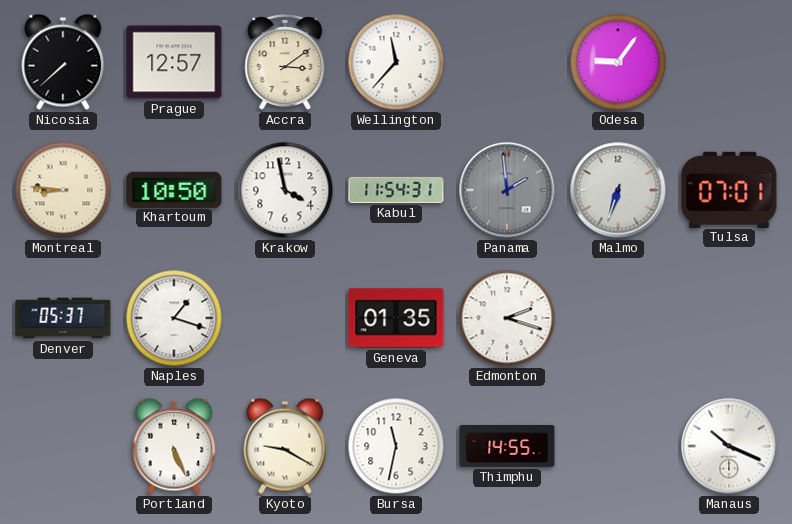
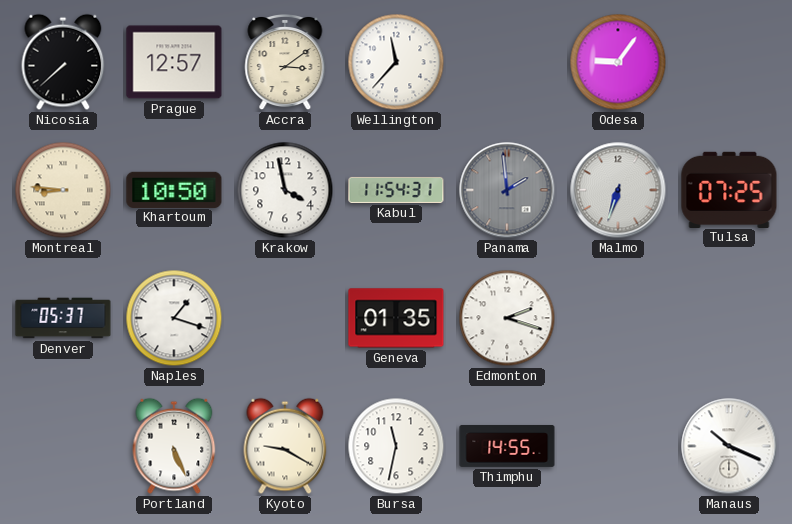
Tulsa: 07:01 -> 07:25 (729, 189)
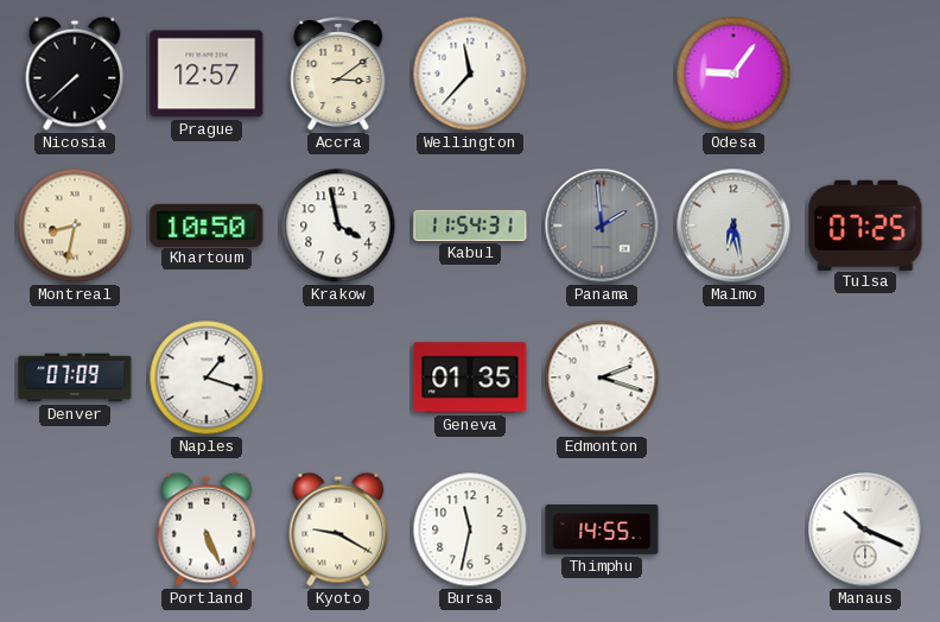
Montreal: 8:46 -> 8:32 (75, 226)
Malmo: 6:33 -> 6:28 (733, 226)
Denver: 05:37 -> 07:09 (75, 377)
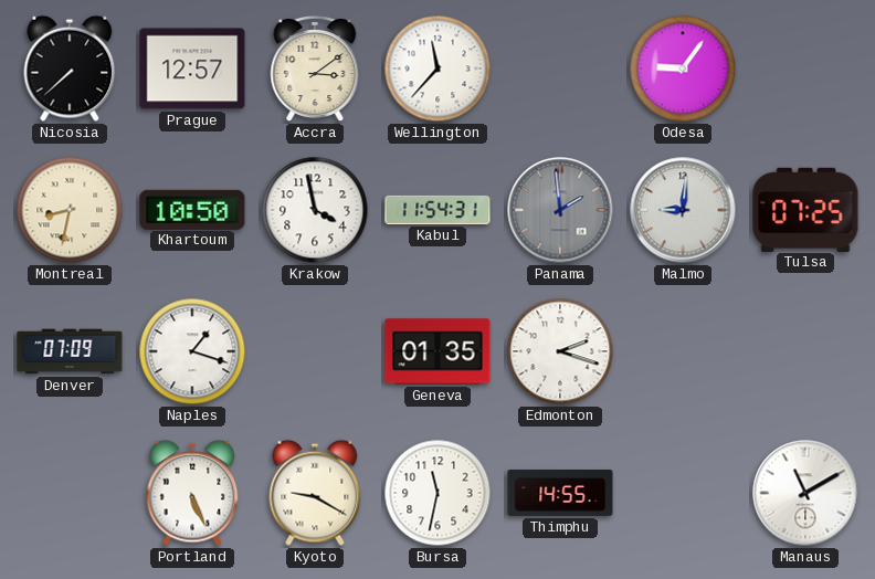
Malmo: 6:28 -> 9:01 (683, 210)
Manaus: 10:19 -> 11:10 (805, 493)
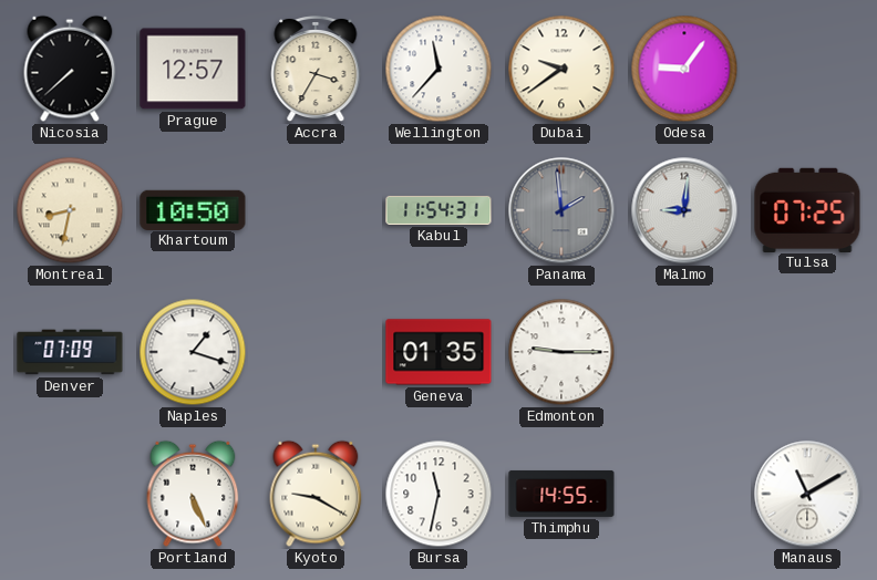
Accra: 3:09 -> 3:35 (316, 69)
Dubai: none -> 9:39 (561, 69)
Krakow: 3:58 -> none (315, 210)
Edmonton: 2:18 -> 9:15 (561, 352)
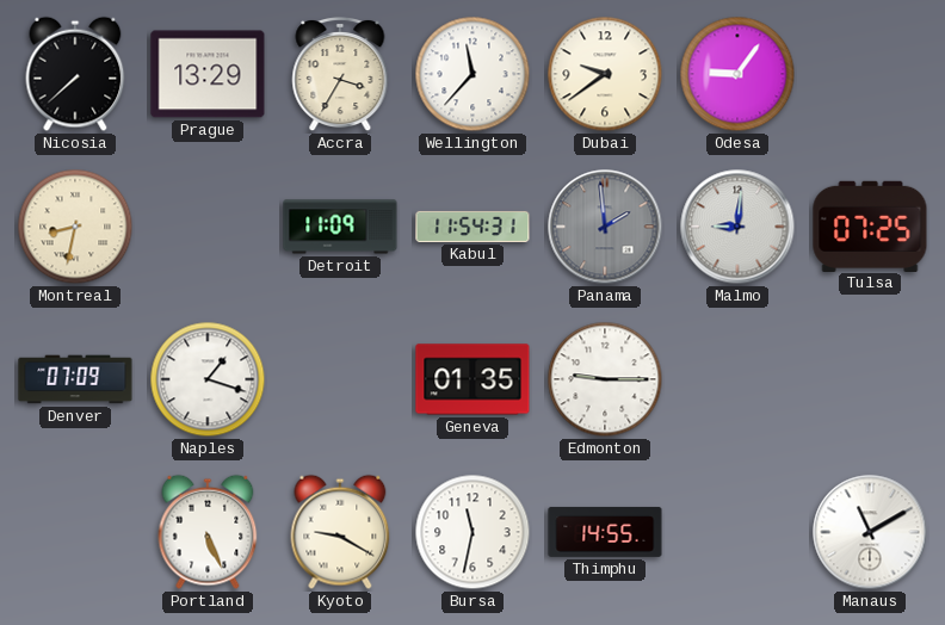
Prague: 12:57 -> 13:29 (208, 74)
Khartoum: 10:50 -> none (193, 209)
Detroit: none -> 11:09 (340, 227)
